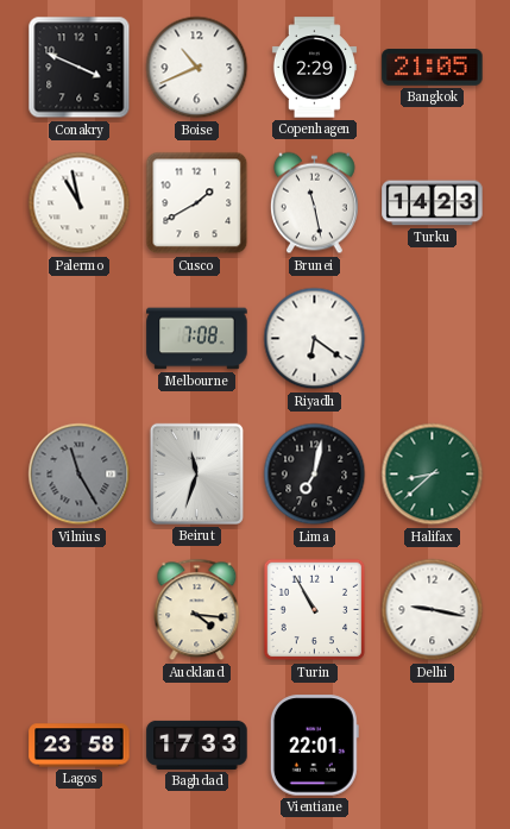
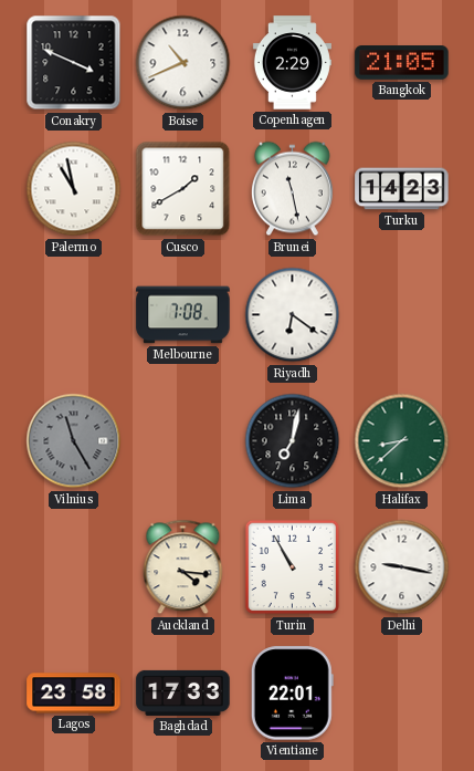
Beirut: 11:33 -> none (196, 473)
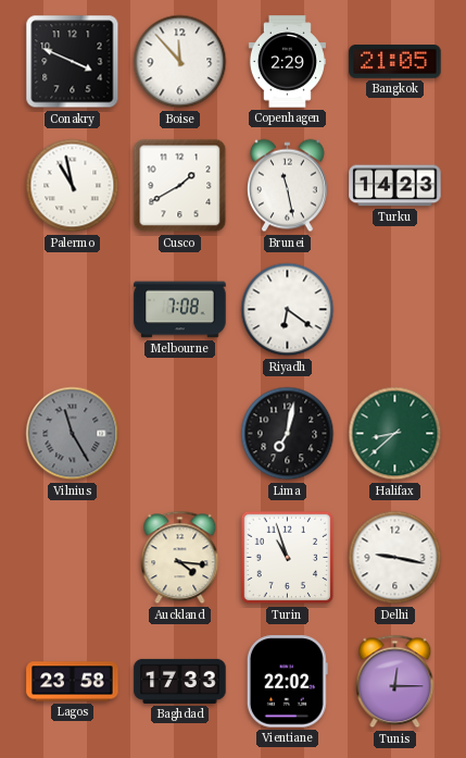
Boise: 10:41 -> 11:53 (180, 62)
Turin: 10:55 -> 10:57 (288, 558)
Vientiane: 22:01 -> 22:02 (287, 682)
Tunis: none -> 12:15 (395, 682)
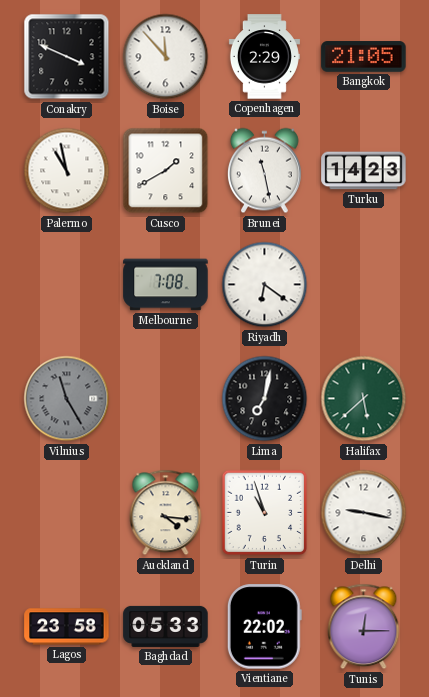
Halifax: 8:38 -> 5:38 (364, 399)
Baghdad: 17:33 -> 05:33 (166, 626)
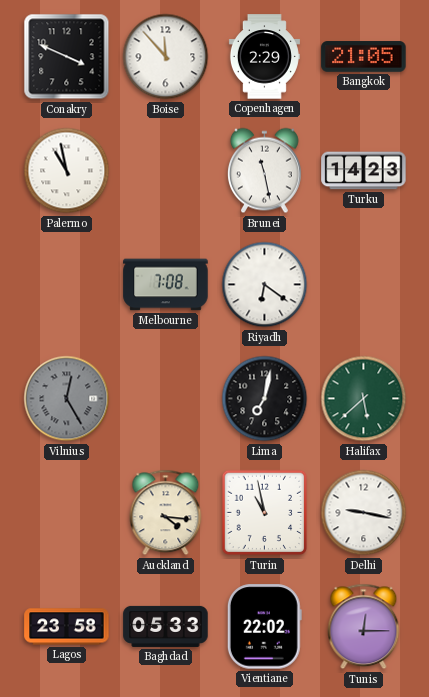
Cusco: 1:40 -> none (166, 171)
Vilnius: 11:25 -> 12:25 (67, 399)
Turin: 10:57 -> 10:58 (265, 513)
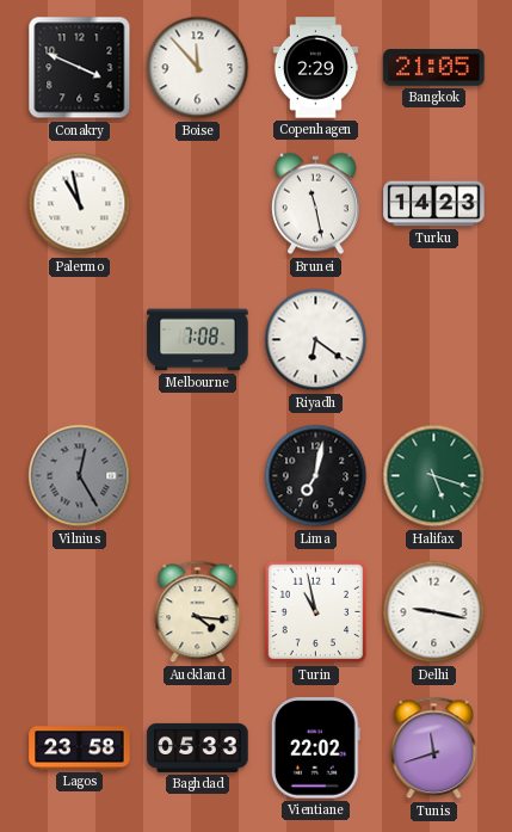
Halifax: 5:38 -> 5:18 (434, 476)
Tunis: 12:15 -> 11:42 (434, 748)
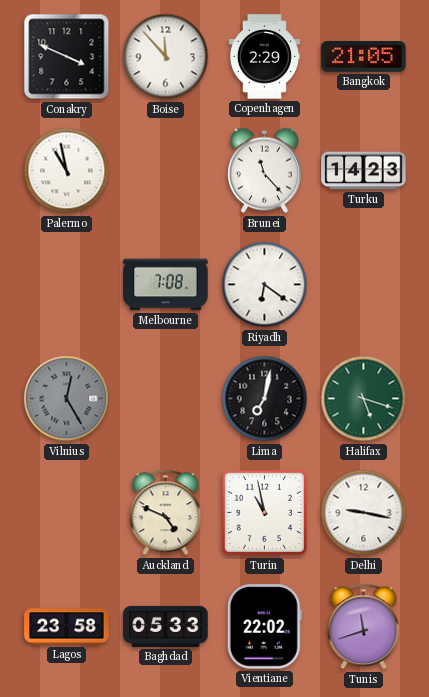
Brunei: 11:28 -> 11:23 (264, 171)
Auckland: 4:16 -> 4:49 (166, 513)
